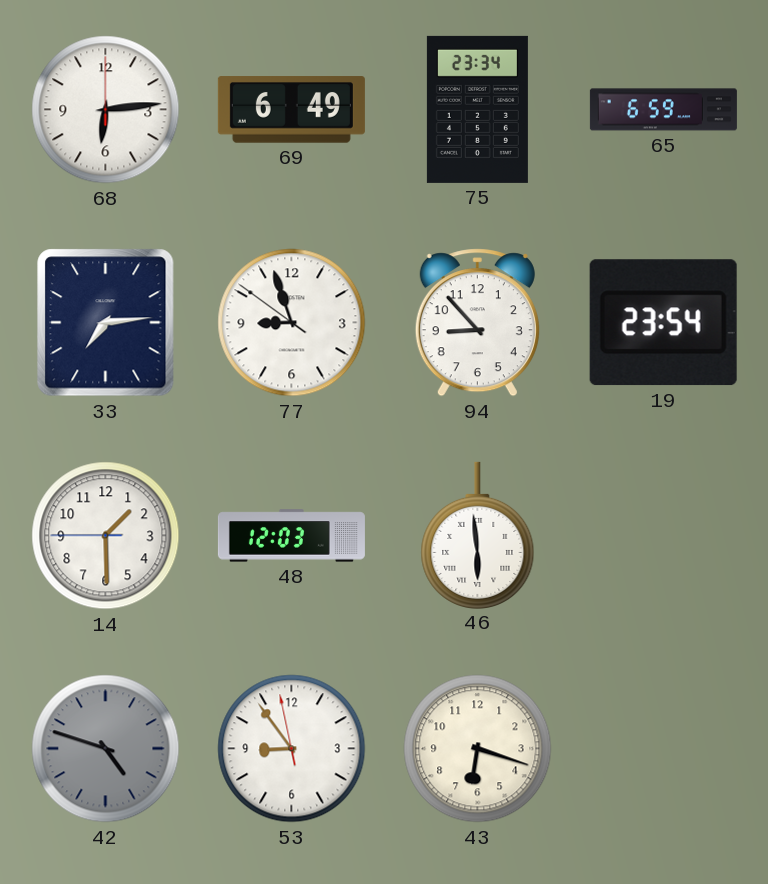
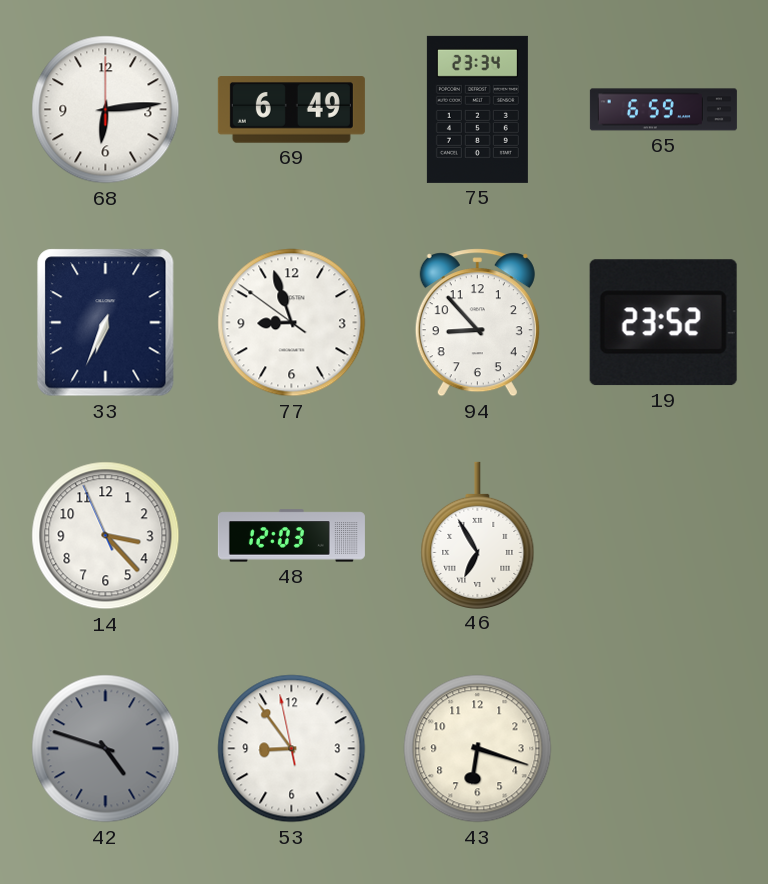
33: 7:14 -> 6:34 (106, 323)
19: 23:54 -> 23:52 (663, 323)
14: 1:29 -> 3:22 (106, 536)
46: 5:59 -> 6:55 (478, 535)
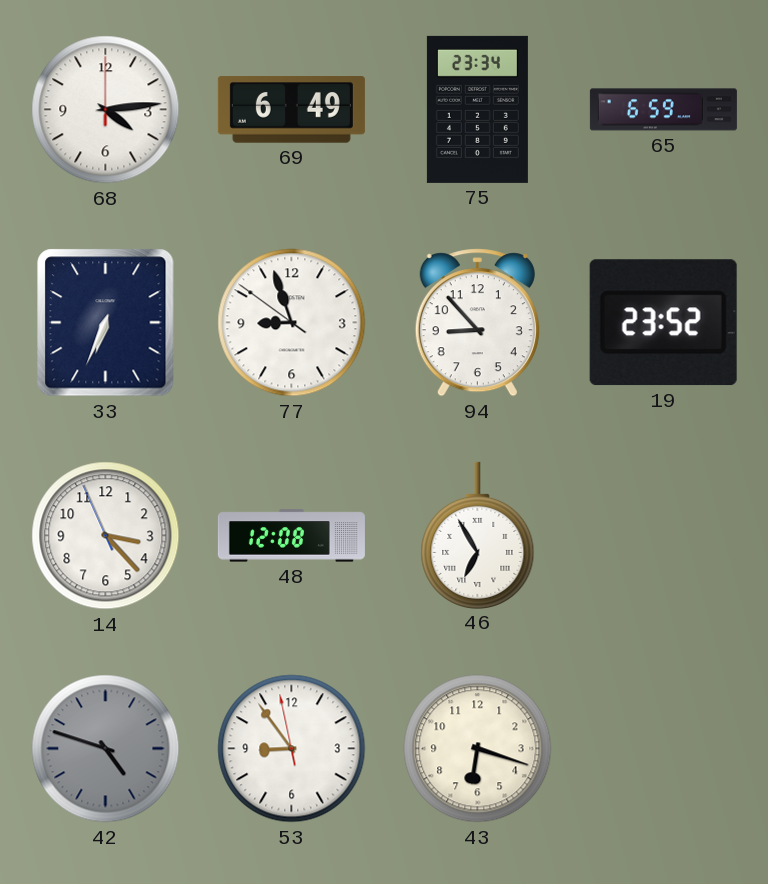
68: 6:14 -> 4:14 (106, 110)
48: 12:03 -> 12:08 (291, 536)
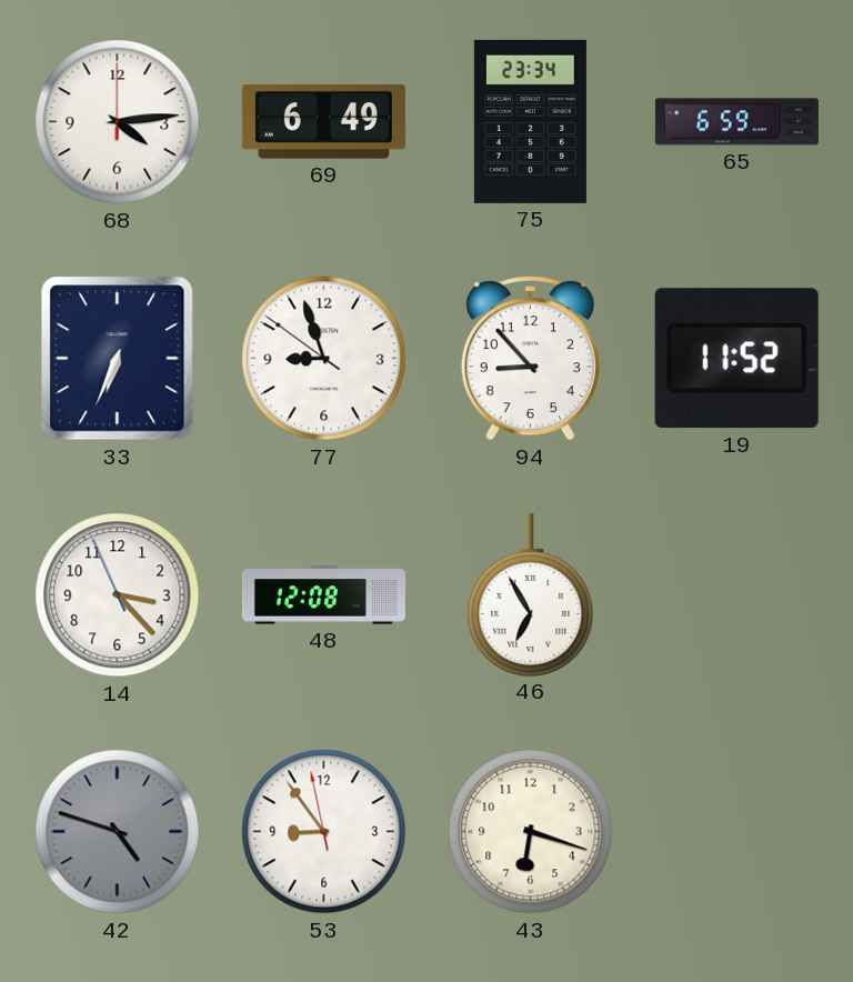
19: 23:52 -> 11:52 (736, 359)
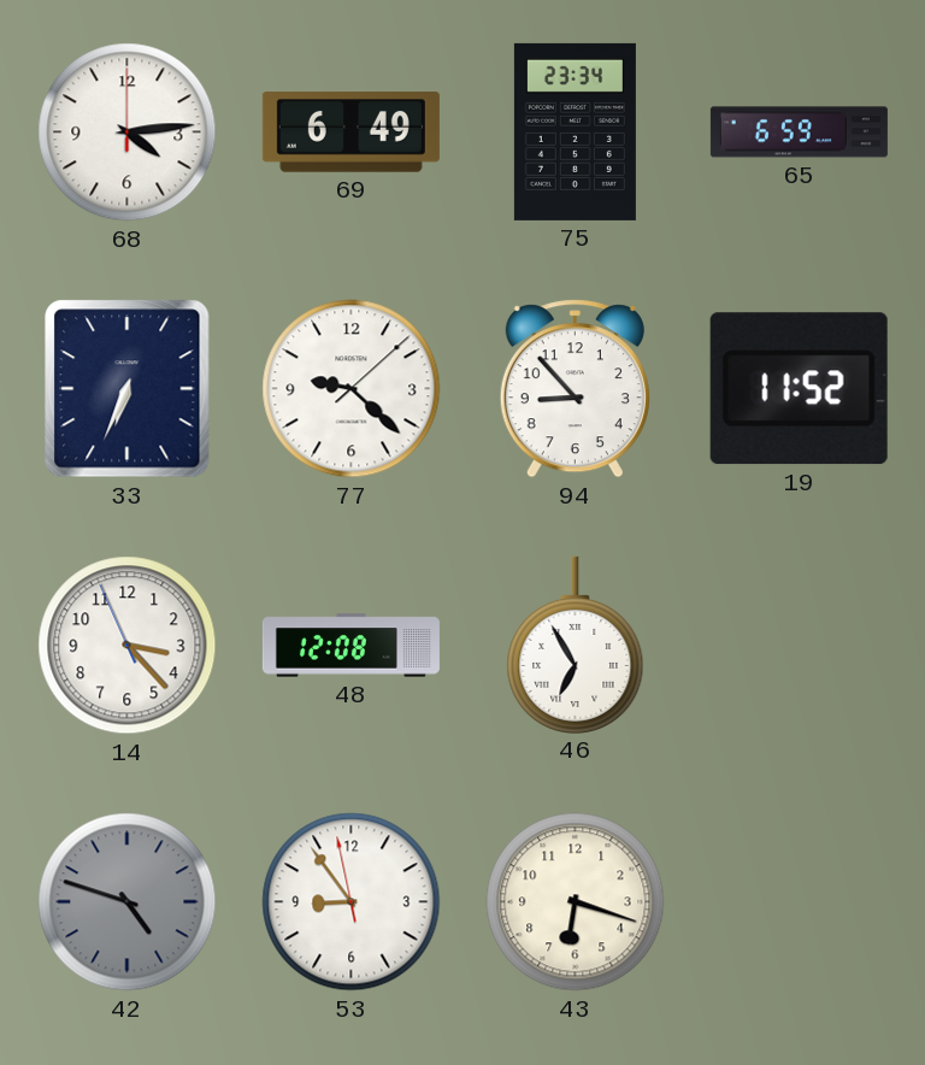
77: 8:56 -> 9:22 (352, 389)
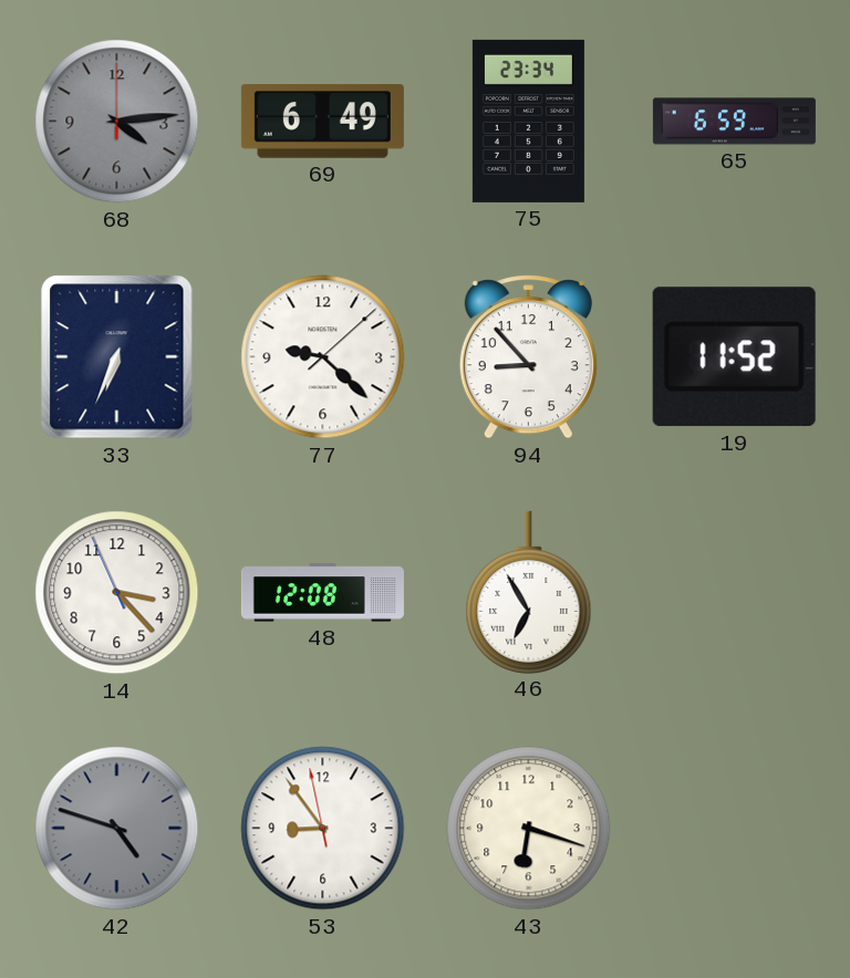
68 dial: white -> grey (117, 122)
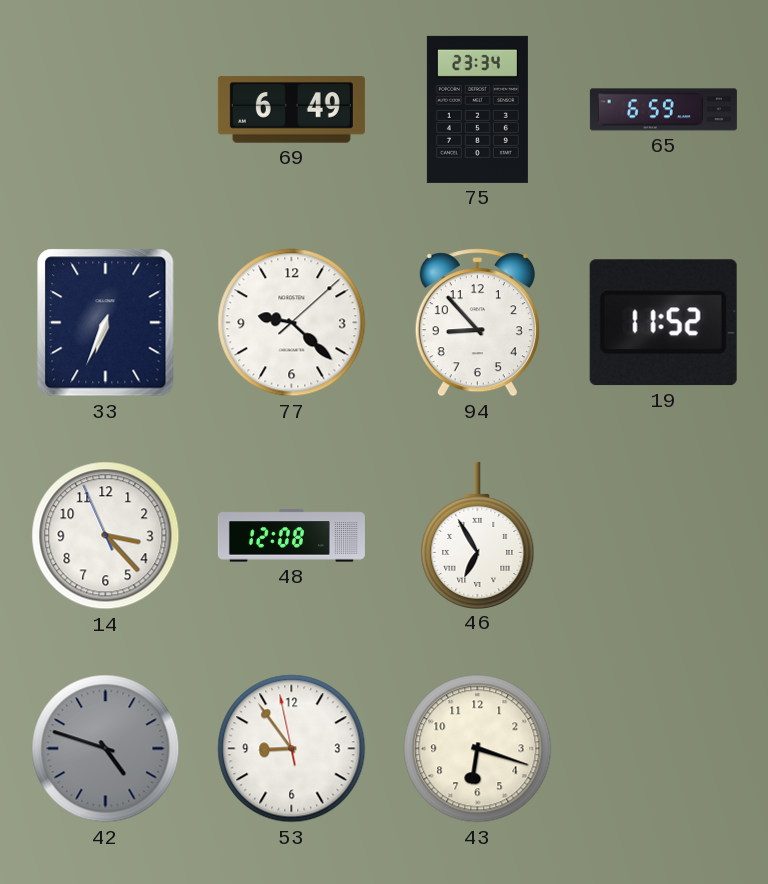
68: 4:14 -> none (117, 122)
